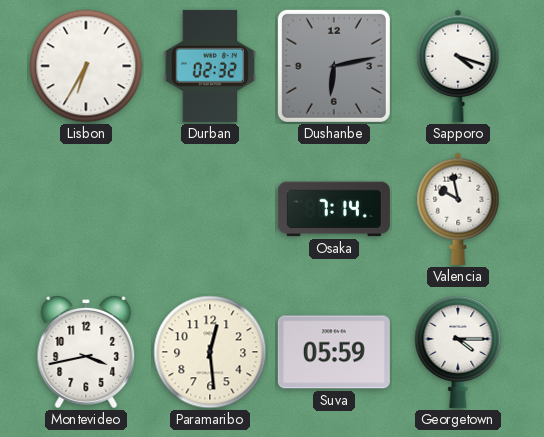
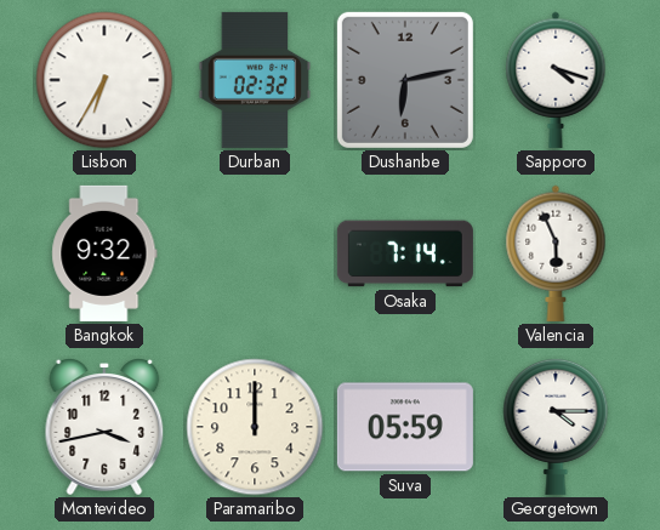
Bangkok: none -> 9:32 (104, 253)
Valencia: 9:58 -> 5:56 (556, 253)
Paramaribo: 12:29 -> 12:00 (255, 427)
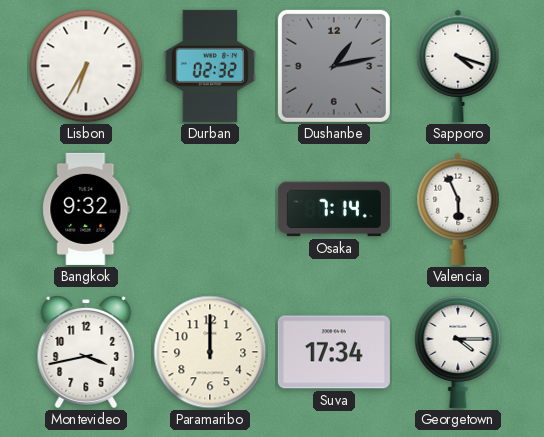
Dushanbe: 6:13 -> 1:13 (334, 66)
Suva: 05:59 -> 17:34 (334, 352)
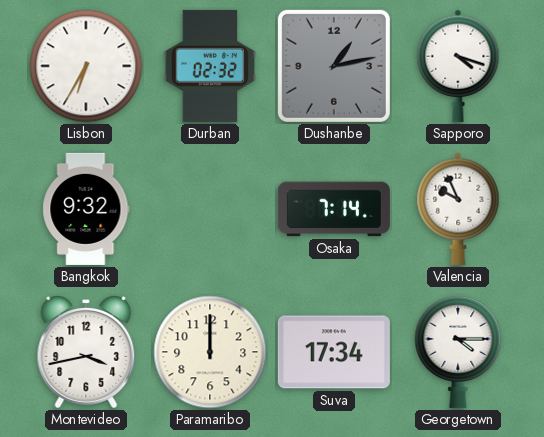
Valencia: 5:56 -> 9:56 (458, 209)
